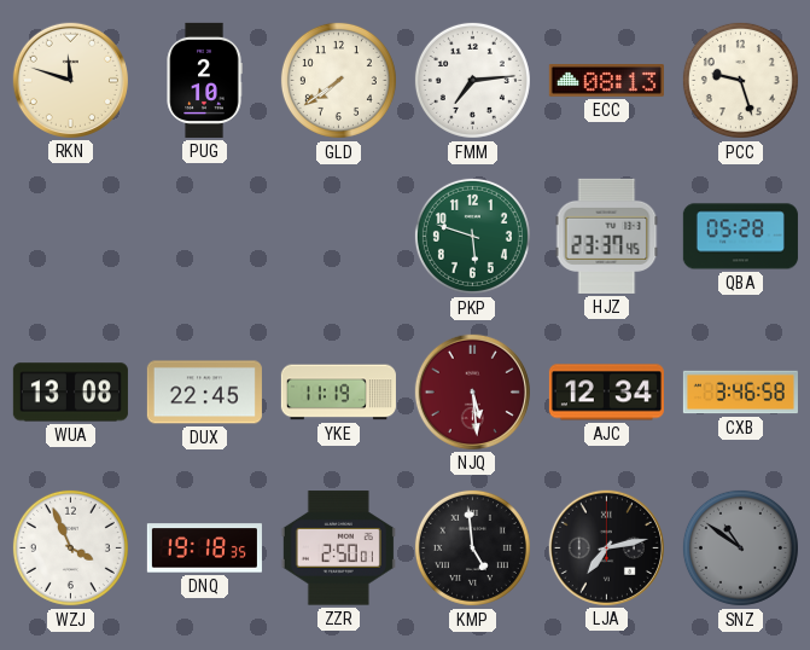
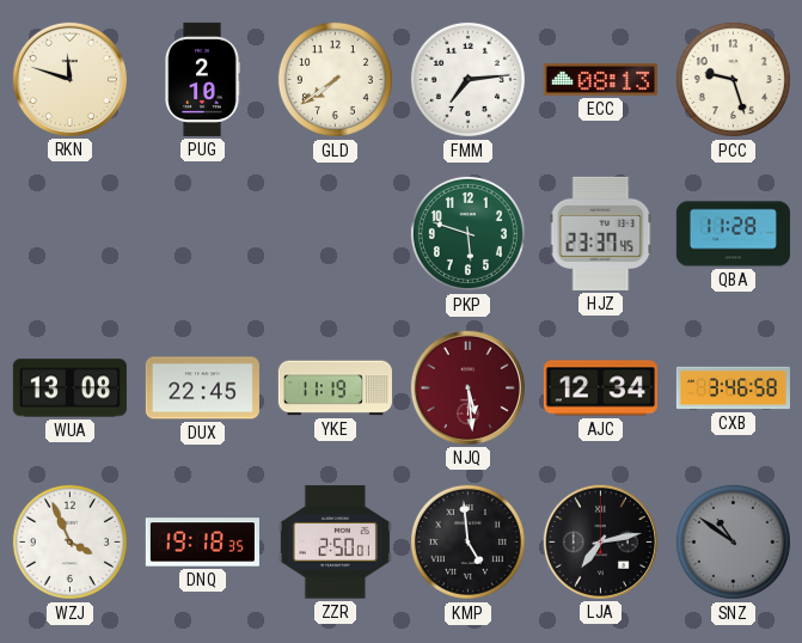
QBA: 05:28 -> 11:28 (733, 234)
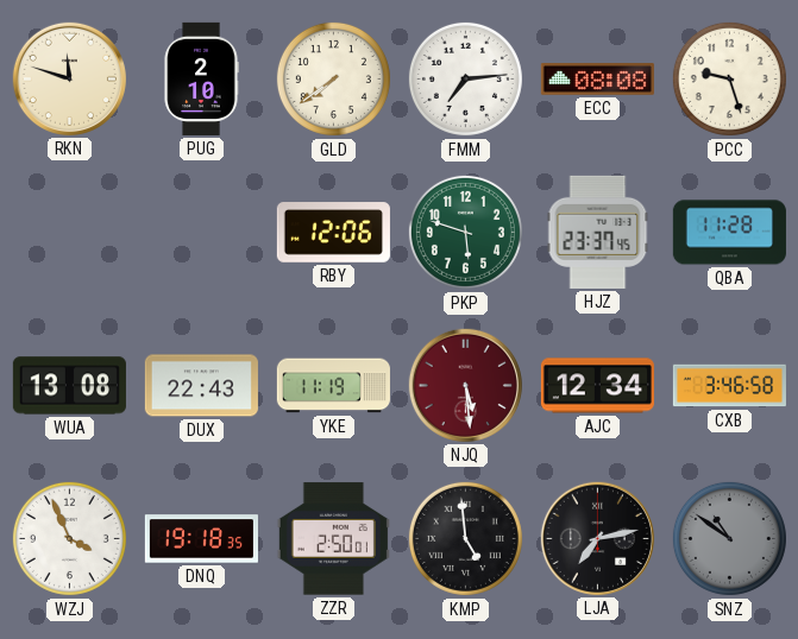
ECC: 08:13 -> 08:08 (597, 80)
RBY: none -> 12:06 (333, 233)
DUX: 22:45 -> 22:43 (201, 386)
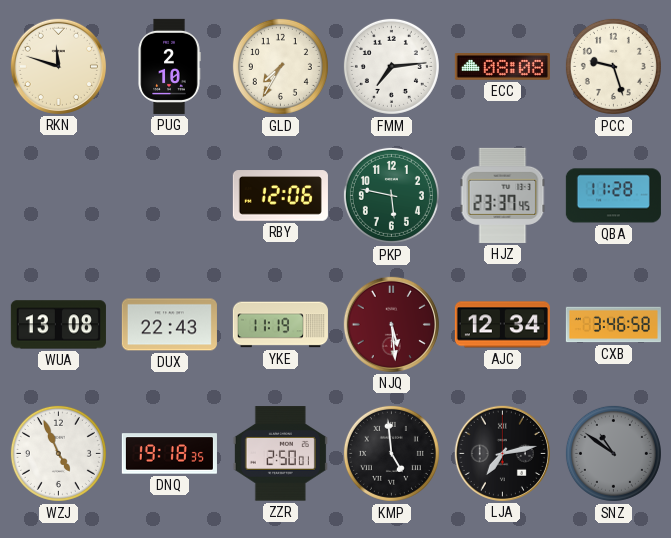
GLD: 7:39 -> 7:35 (280, 66)
PKP: 5:48 -> 5:47 (391, 195)
WZJ: 3:56 -> 4:56 (58, 453)
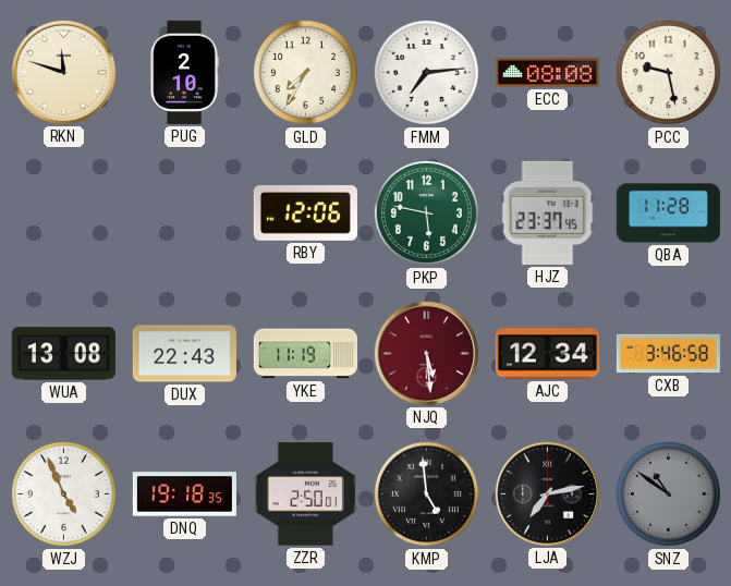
PCC: 9:27 -> 9:28 (668, 72)
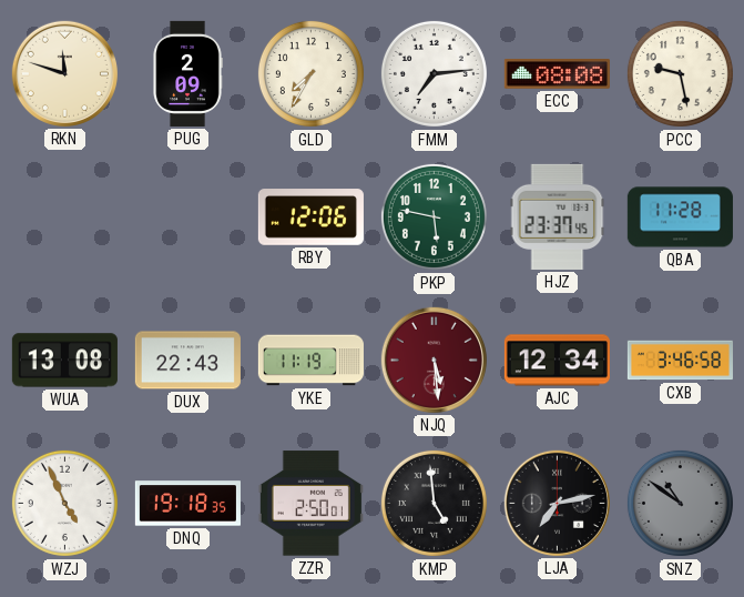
PUG: 2:10 -> 2:09 (187, 73)
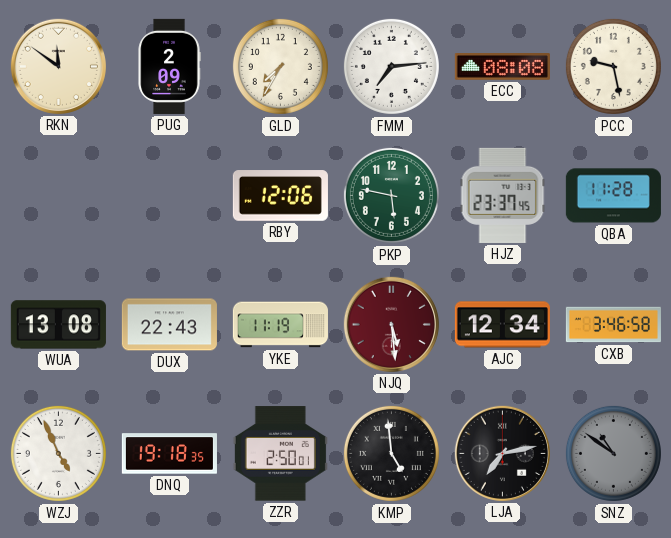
RKN: 11:48 -> 11:51 (58, 66)
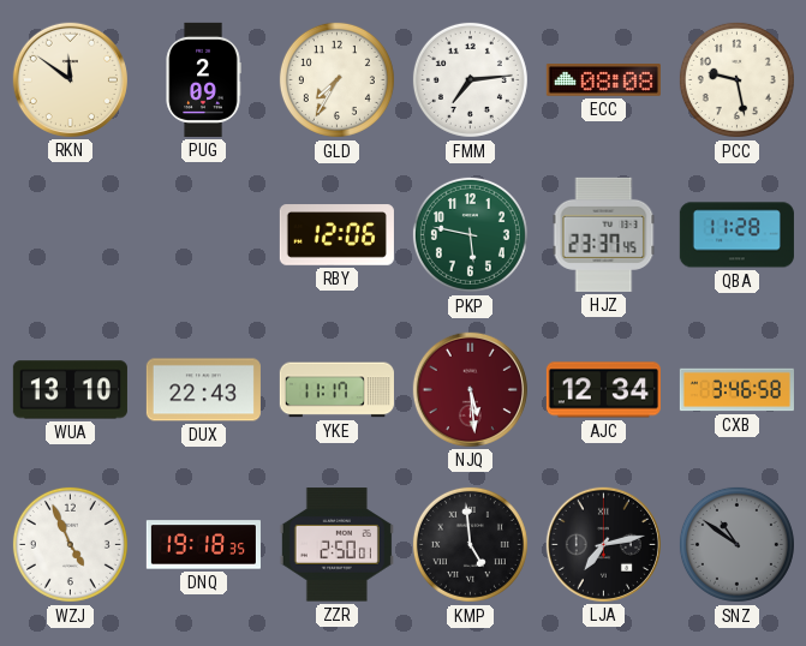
WUA: 13:08 -> 13:10 (70, 390)
YKE: 11:19 -> 11:17 (336, 390)
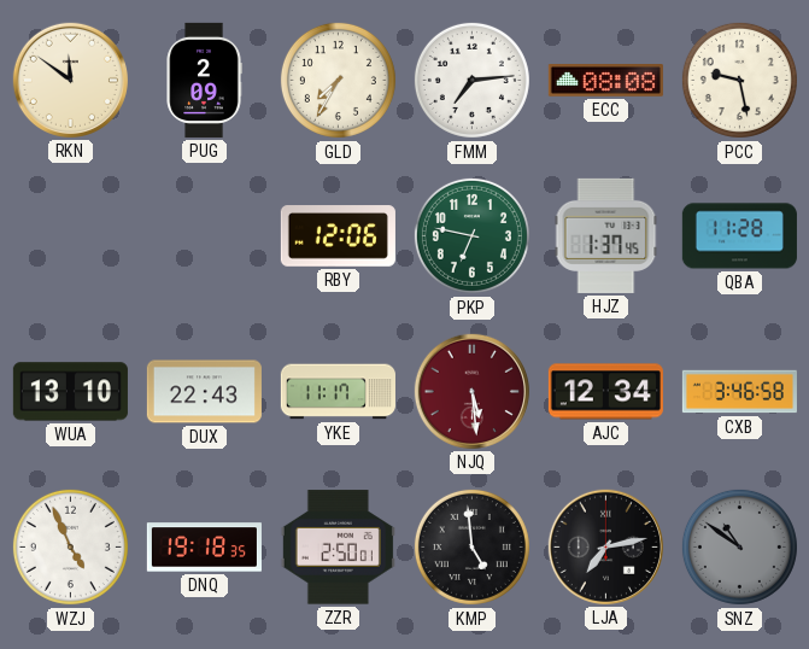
PKP: 5:47 -> 6:47 (471, 235)
HJZ: 23:37 -> 1:37 (606, 235)
